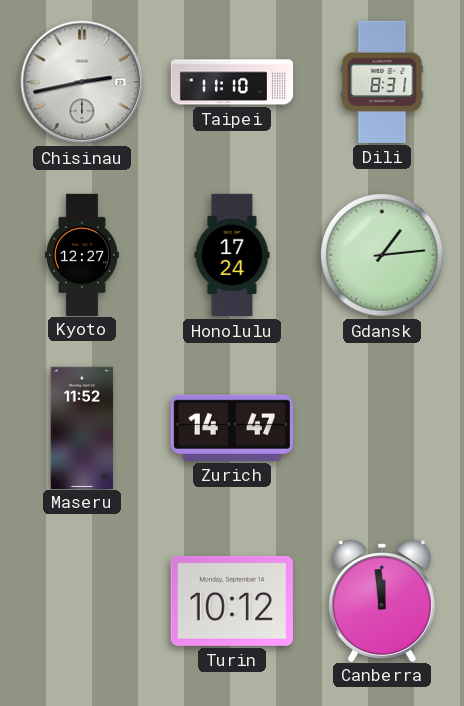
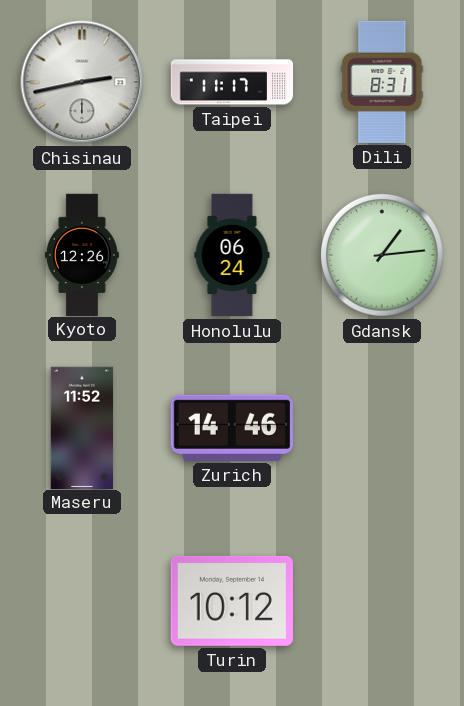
Taipei: 11:10 -> 11:17 (232, 82)
Kyoto: 12:27 -> 12:26 (82, 254)
Honolulu: 17:24 -> 06:24 (232, 255)
Zurich: 14:47 -> 14:46 (232, 428)
Canberra: 11:59 -> none (382, 601)
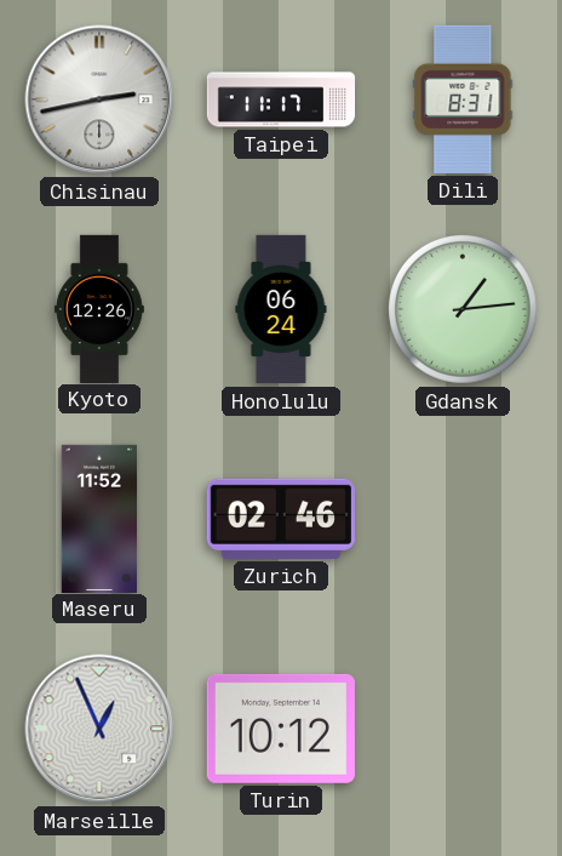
Zurich: 14:46 -> 02:46 (281, 519)
Marseille: none -> 12:56 (99, 729)
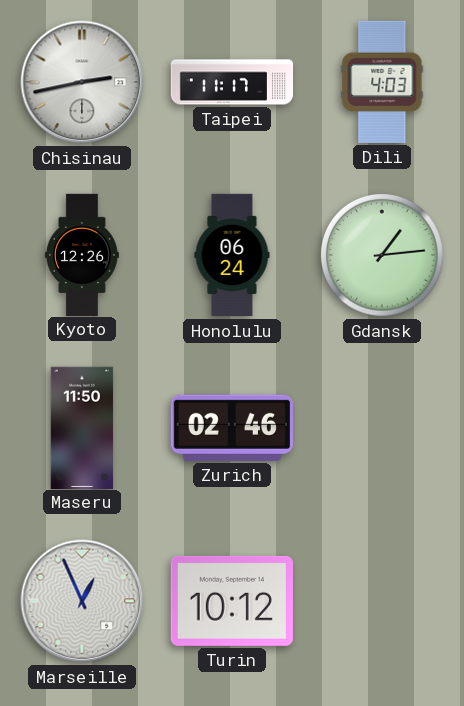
Dili: 8:31 -> 4:03 (382, 82)
Maseru: 11:52 -> 11:50 (82, 427)
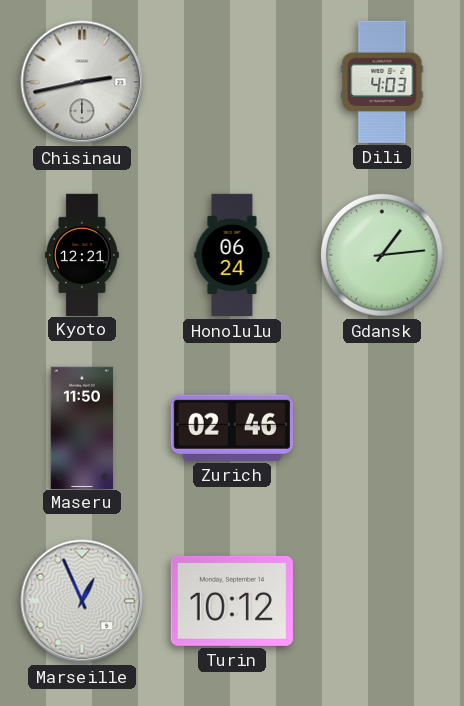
Taipei: 11:17 -> none (232, 82)
Kyoto: 12:26 -> 12:21 (82, 254)
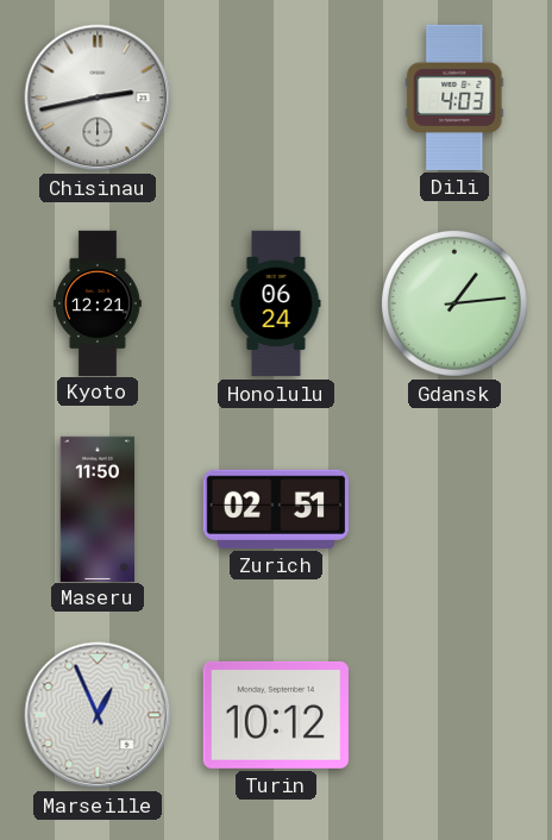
Zurich: 02:46 -> 02:51 (276, 509)
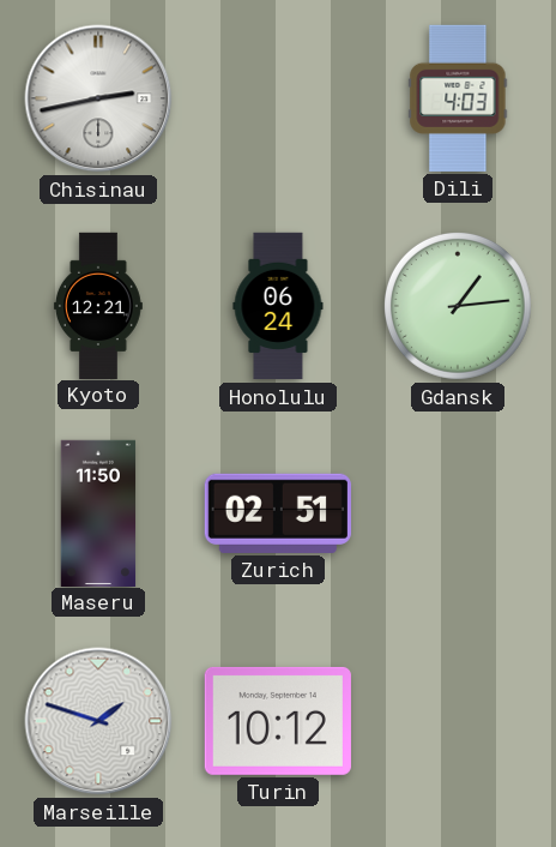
Marseille: 12:56 -> 1:48 (98, 721)
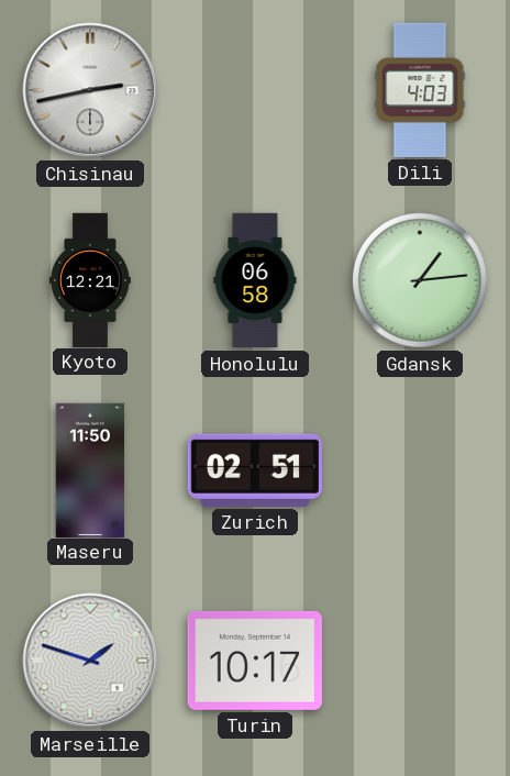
Honolulu: 06:24 -> 06:58 (255, 280)
Turin: 10:12 -> 10:17 (255, 661)
